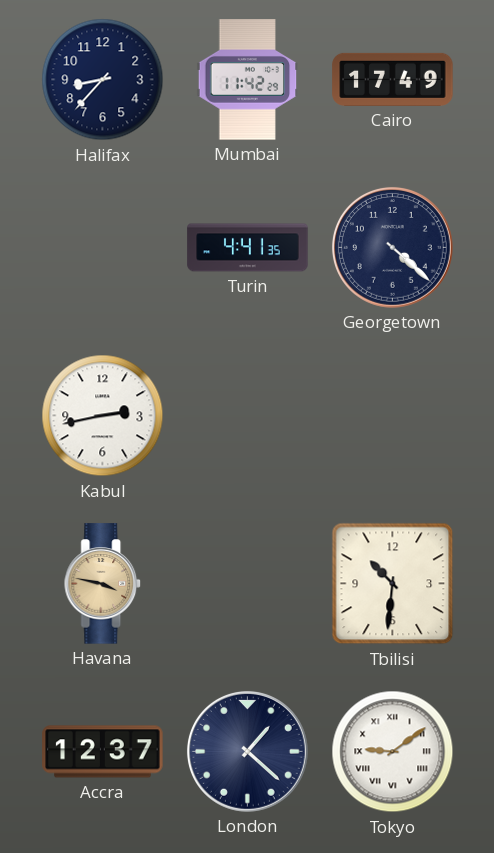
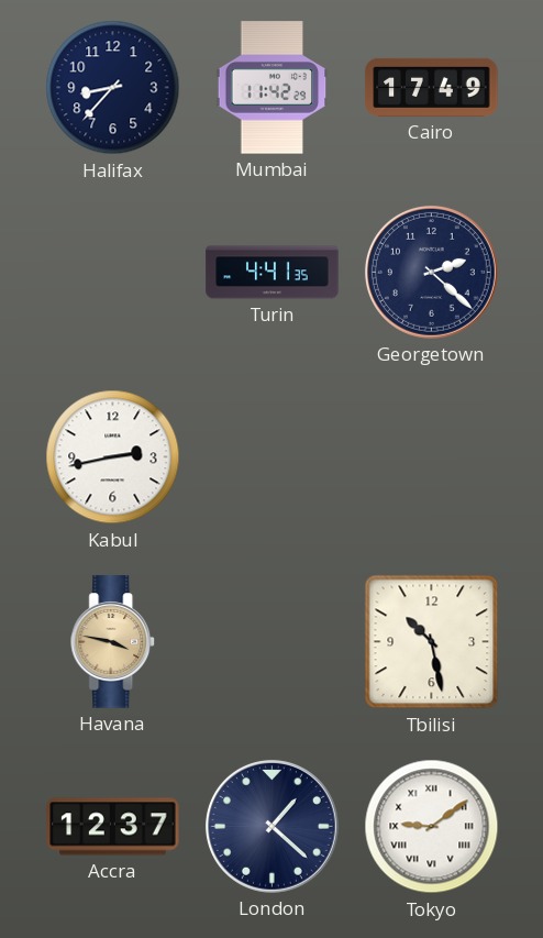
Georgetown: 4:22 -> 2:22 (431, 272)
Tbilisi: 10:31 -> 10:28 (432, 642)
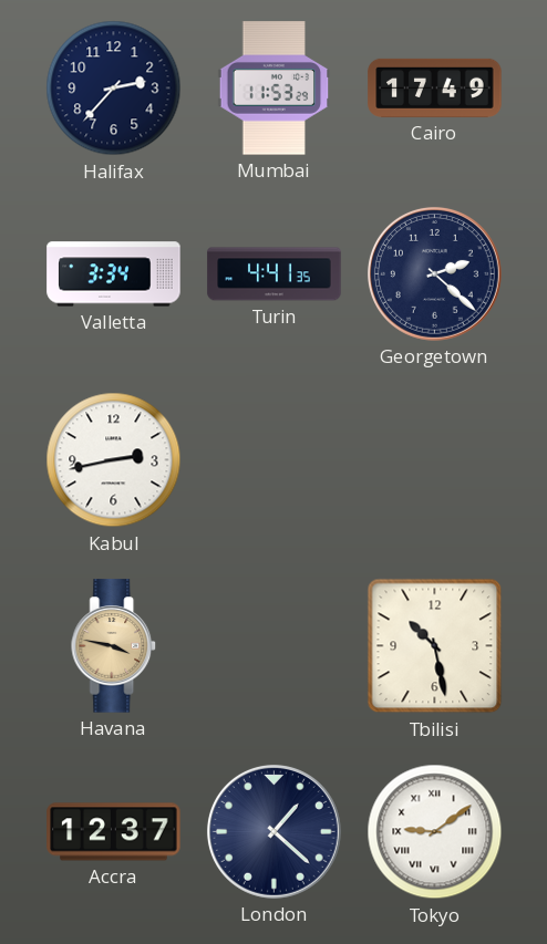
Halifax: 8:37 -> 2:37 (114, 89)
Mumbai: 11:42 -> 11:53 (275, 89)
Valletta: none -> 3:34 (114, 274)
